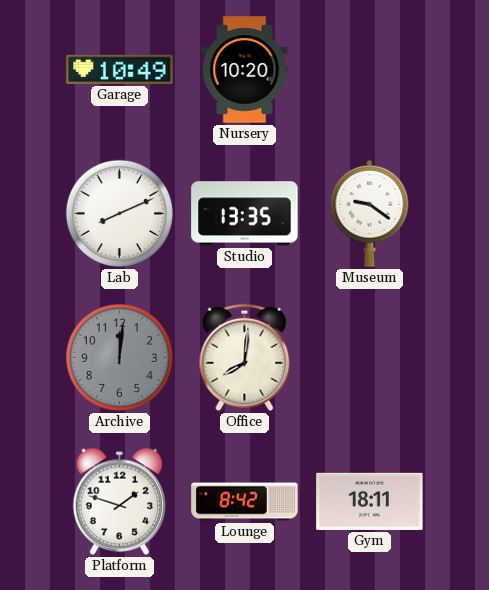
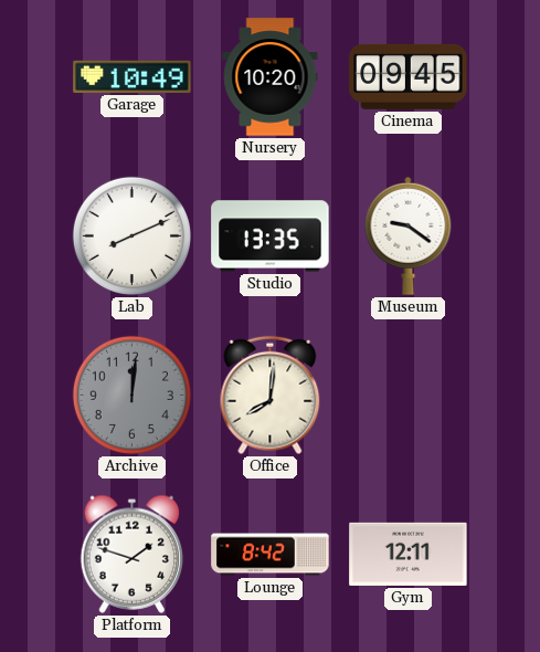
Cinema: none -> 09:45 (409, 76)
Gym: 18:11 -> 12:11 (409, 554)
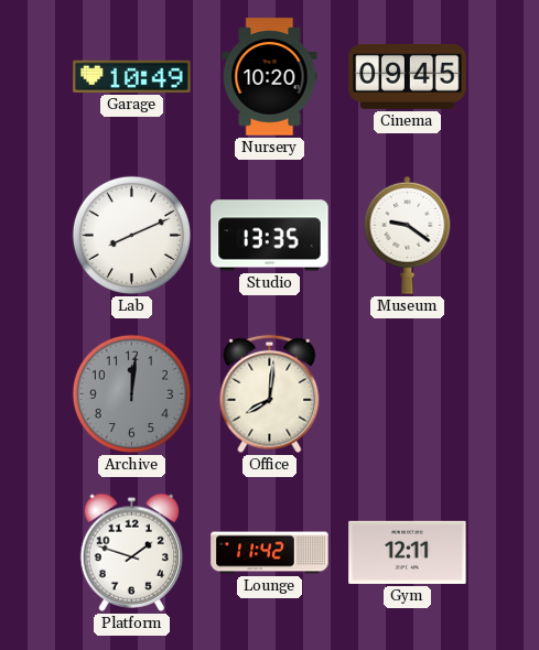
Lounge: 8:42 -> 11:42 (270, 553)
